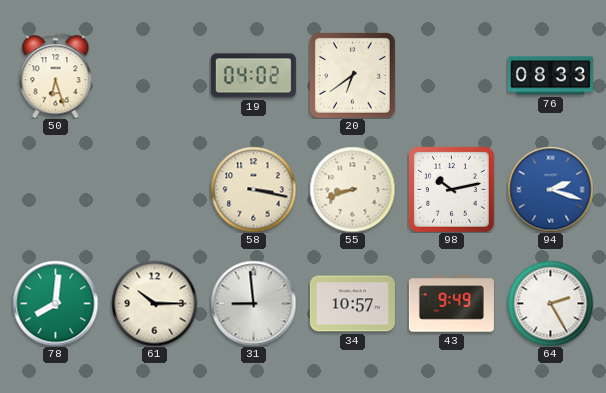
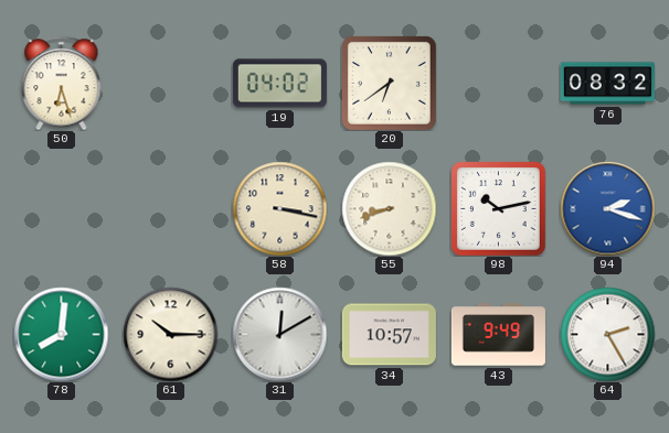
76: 08:33 -> 08:32 (607, 84)
31: 8:59 -> 12:10 (279, 334)
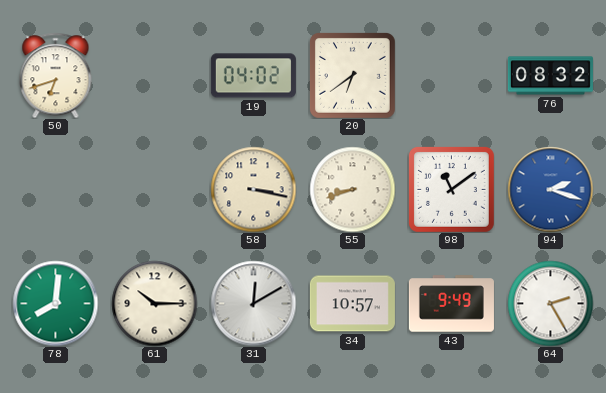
50: 6:27 -> 6:42 (56, 75)
98: 10:13 -> 11:09 (451, 189)
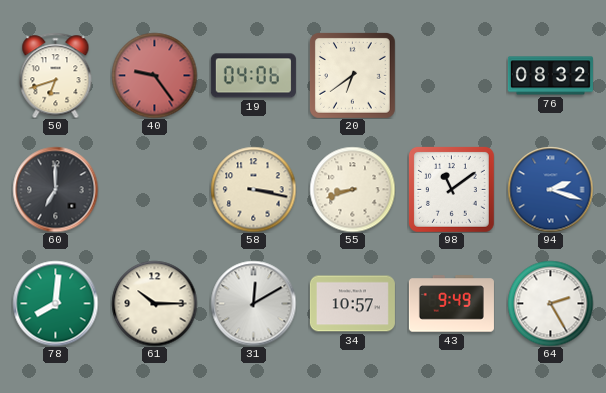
40: none -> 9:24 (154, 75)
19: 04:02 -> 04:06 (253, 76)
60: none -> 7:00 (55, 189)
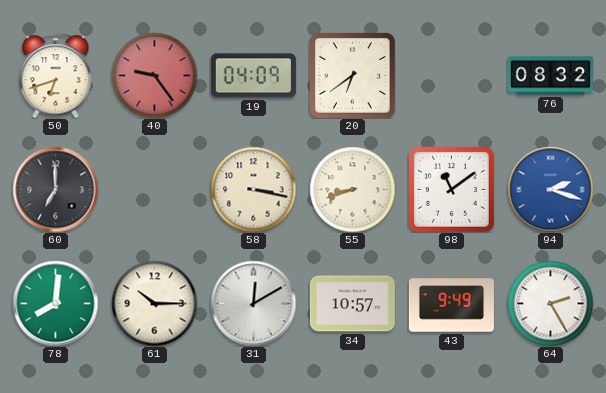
19: 04:06 -> 04:09 (253, 76)
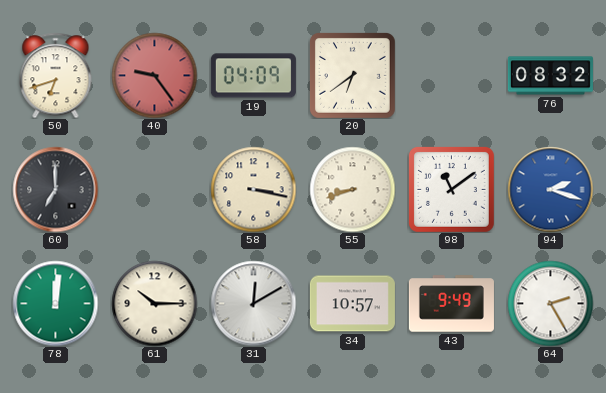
78: 8:01 -> 12:01 (55, 303)
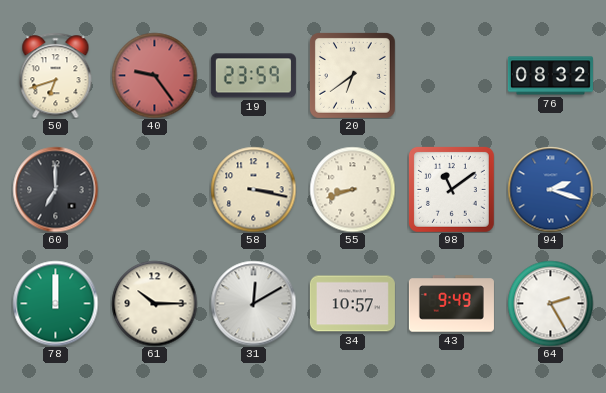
19: 04:09 -> 23:59 (253, 76)
78: 12:01 -> 12:00 (55, 303)
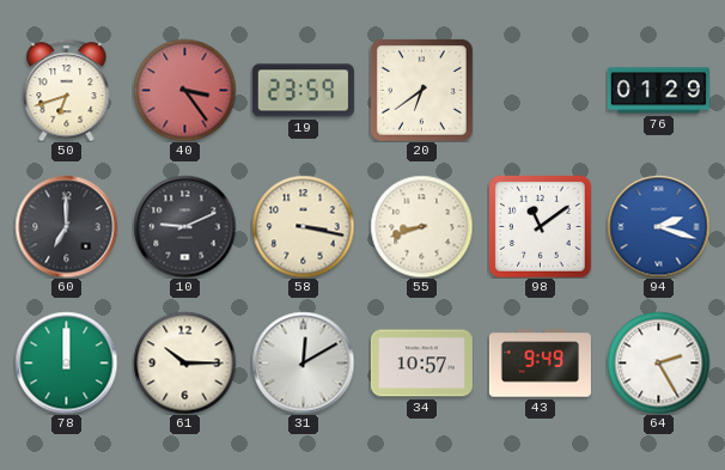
40: 9:24 -> 3:24 (184, 90)
76: 08:32 -> 01:29 (658, 91)
10: none -> 9:11 (184, 226)
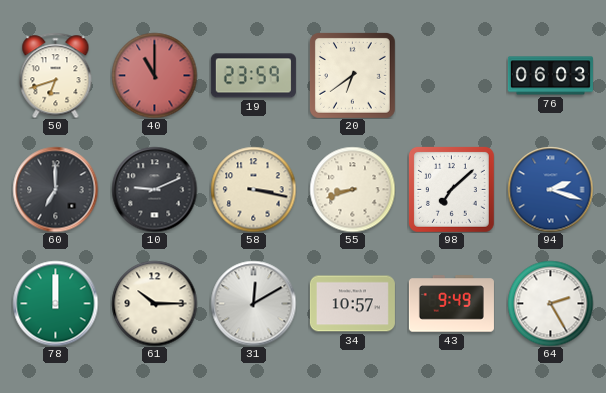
40: 3:24 -> 11:00 (154, 75)
76: 01:29 -> 06:03 (550, 76)
98: 11:09 -> 7:08 (451, 189)
